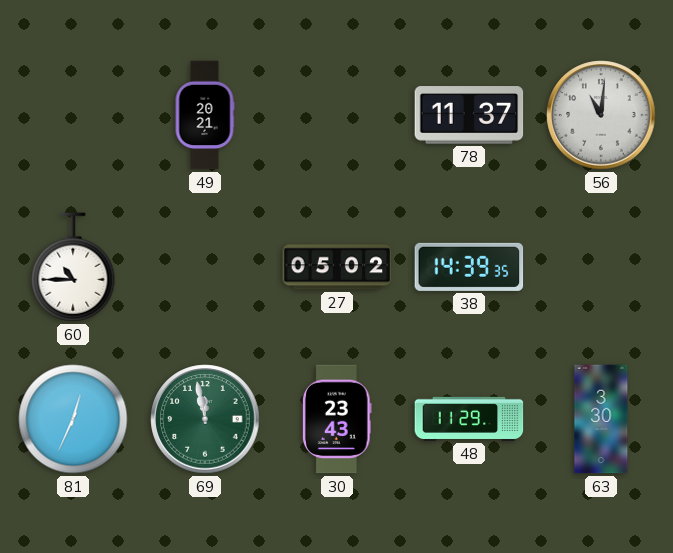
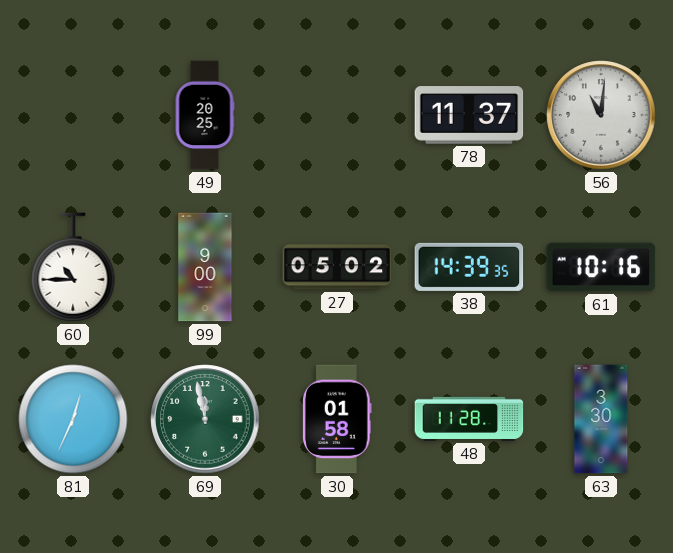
49: 20:21 -> 20:25 (205, 115)
99: none -> 9:00 (205, 267)
61: none -> 10:16 (601, 267)
30: 23:43 -> 01:58 (337, 419)
48: 11:29 -> 11:28 (469, 419)
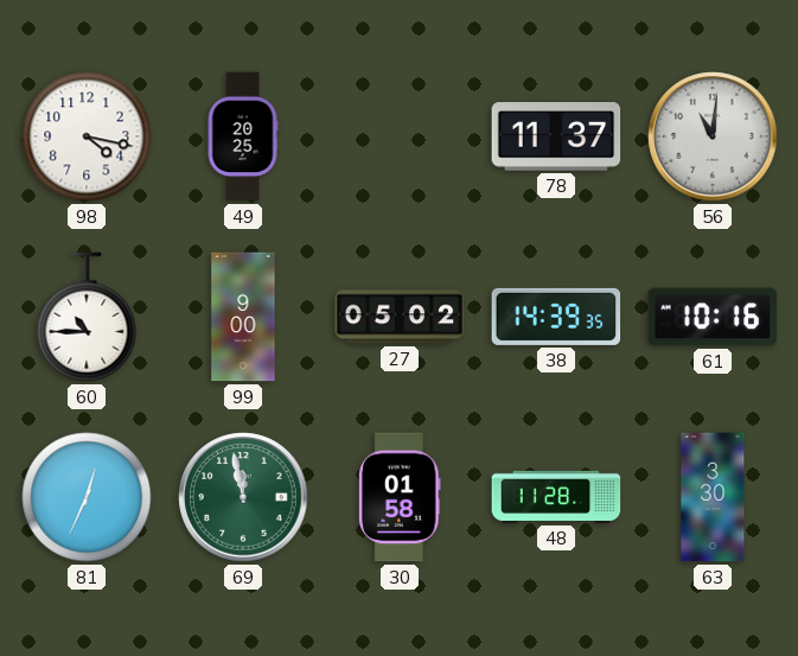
98: none -> 4:17 (87, 136)
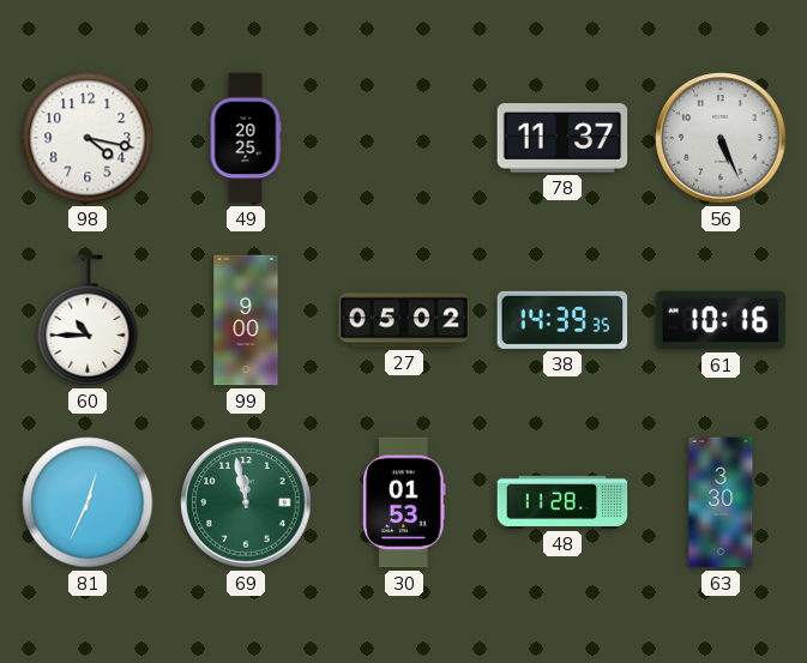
56: 11:01 -> 5:26 (721, 138)
30: 01:58 -> 01:53 (404, 502)
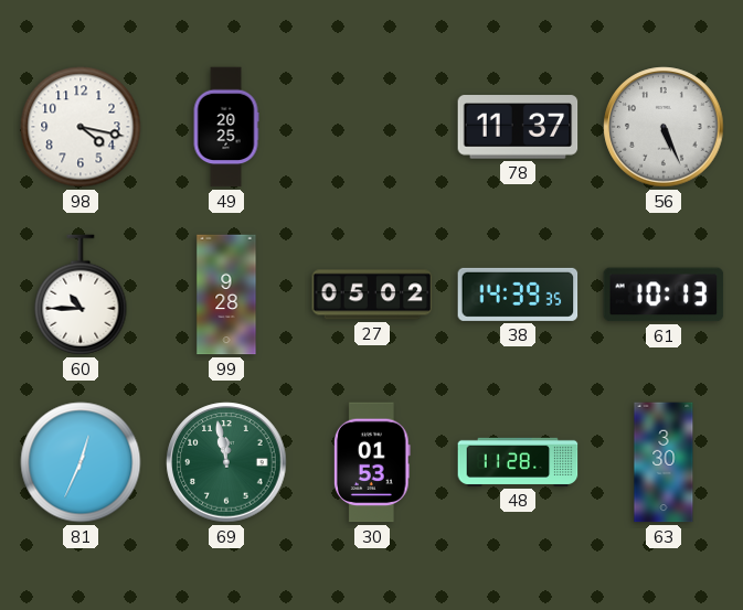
99: 9:00 -> 9:28 (226, 295)
61: 10:16 -> 10:13 (664, 295)
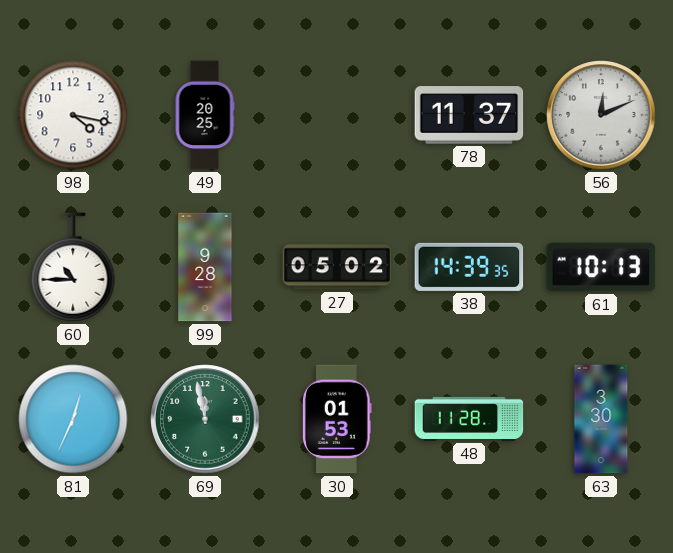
56: 5:26 -> 12:11 (601, 115)
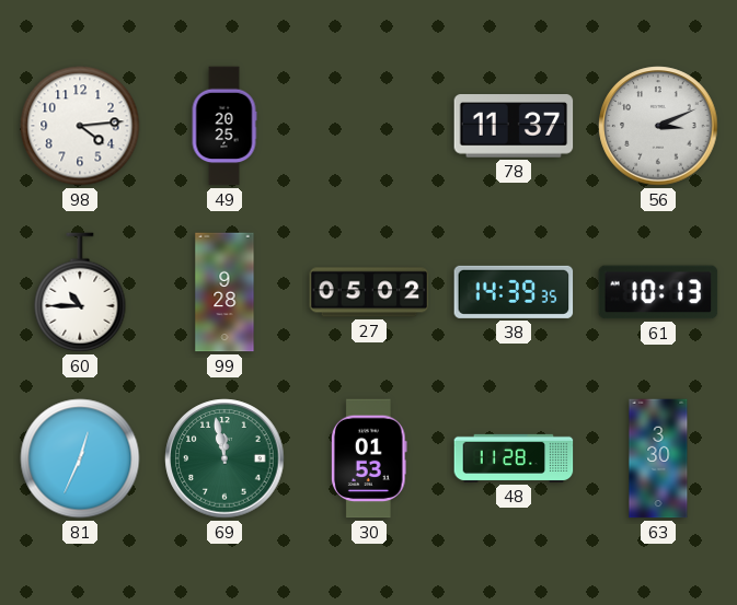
98: 4:17 -> 4:14 (80, 126)
56: 12:11 -> 3:11 (658, 126)
